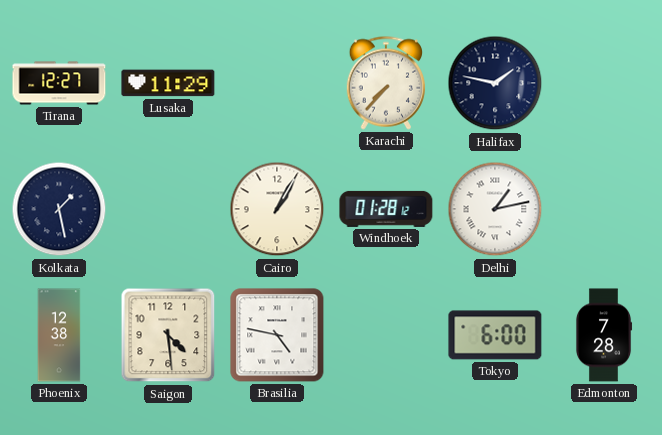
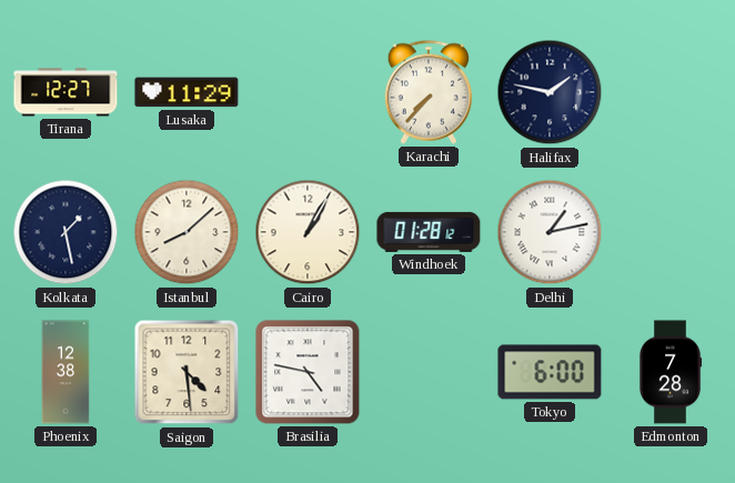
Istanbul: none -> 8:08 (187, 232)
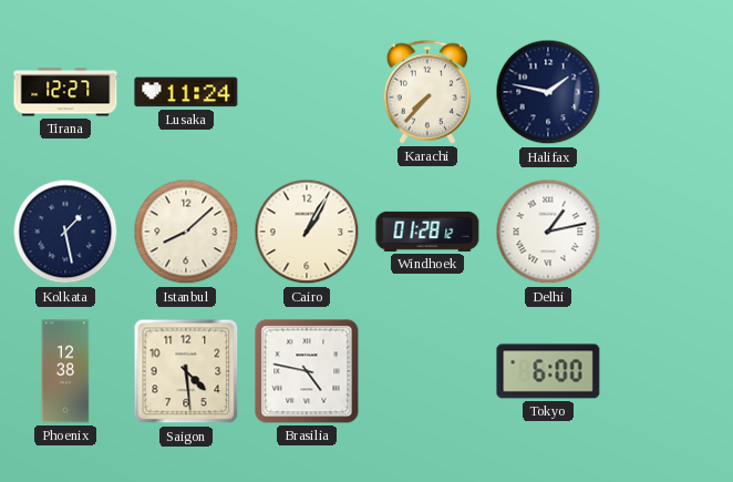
Lusaka: 11:29 -> 11:24 (186, 92)
Edmonton: 7:28 -> none (671, 372)
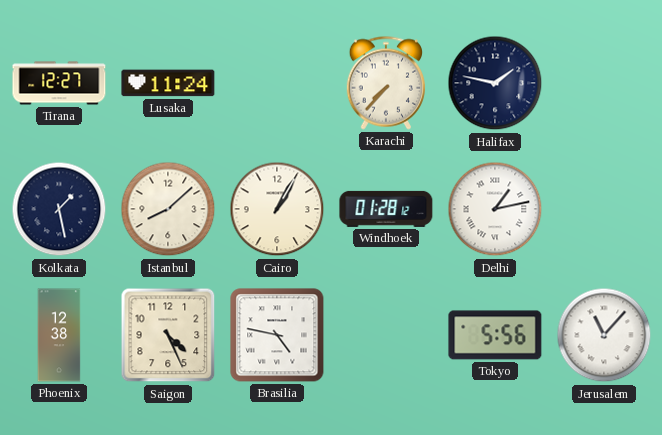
Saigon: 4:29 -> 4:26 (168, 335)
Tokyo: 6:00 -> 5:56 (495, 335)
Jerusalem: none -> 11:07 (604, 335)
